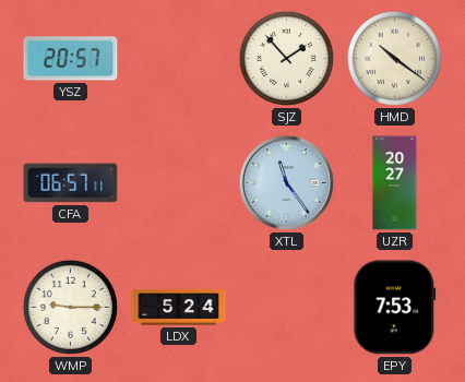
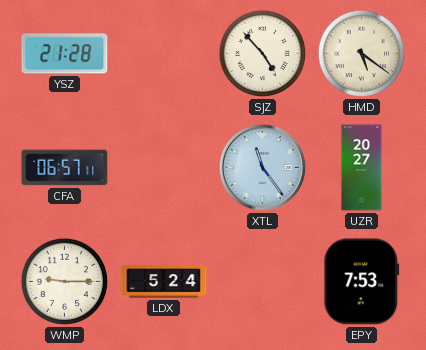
YSZ: 20:57 -> 21:28 (65, 54)
SJZ: 1:53 -> 4:53 (262, 53)
HMD: 10:21 -> 5:21 (361, 53)
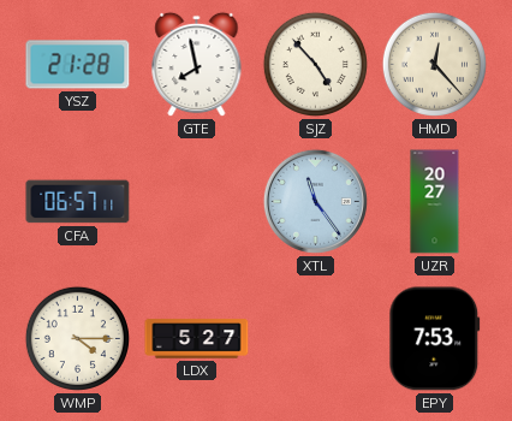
GTE: none -> 7:58 (197, 65)
HMD: 5:21 -> 12:23 (434, 64)
WMP: 9:15 -> 4:15 (77, 338)
LDX: 5:24 -> 5:27 (197, 339)
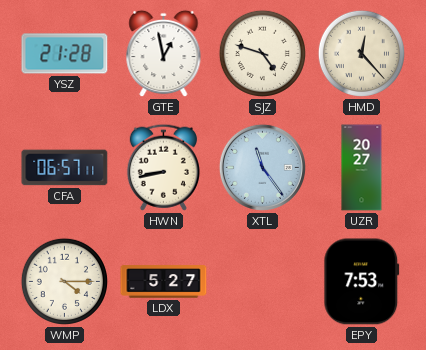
GTE: 7:58 -> 12:58 (164, 54)
SJZ: 4:53 -> 4:48 (262, 53)
HWN: none -> 8:43 (163, 167)
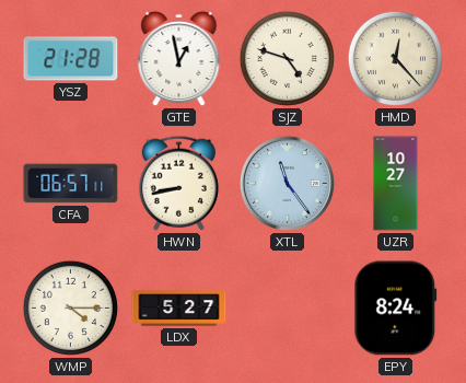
UZR: 20:27 -> 10:27 (396, 184)
EPY: 7:53 -> 8:24 (396, 309)
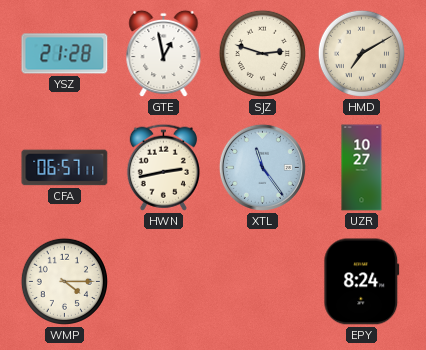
SJZ: 4:48 -> 2:48 (262, 53)
HMD: 12:23 -> 7:10 (361, 53)
HWN: 8:43 -> 2:43 (163, 167)
LDX: 5:27 -> none (179, 309)
